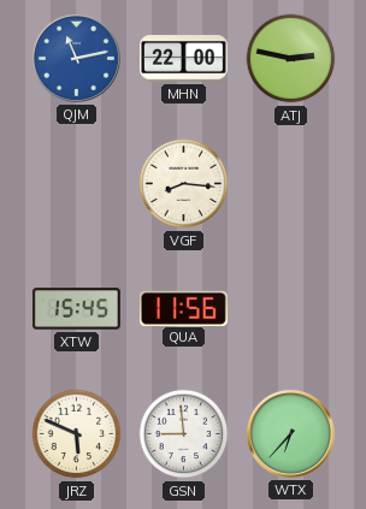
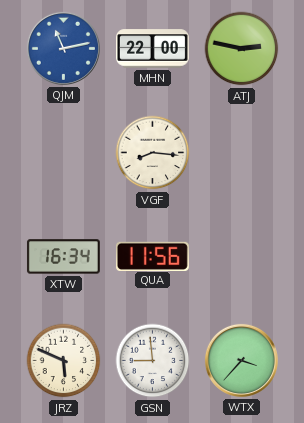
XTW: 15:45 -> 16:34 (64, 257)
WTX: 6:37 -> 3:37 (241, 360)
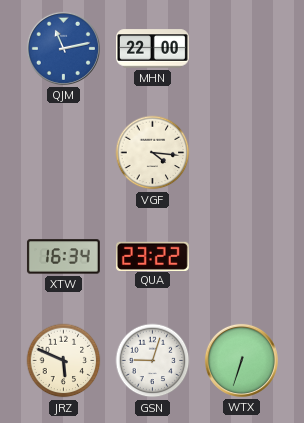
ATJ: 2:47 -> none (242, 49)
VGF: 8:16 -> 4:16 (153, 153)
QUA: 11:56 -> 23:22 (152, 256)
GSN: 8:59 -> 9:03 (153, 361)
WTX: 3:37 -> 6:33 (241, 360)
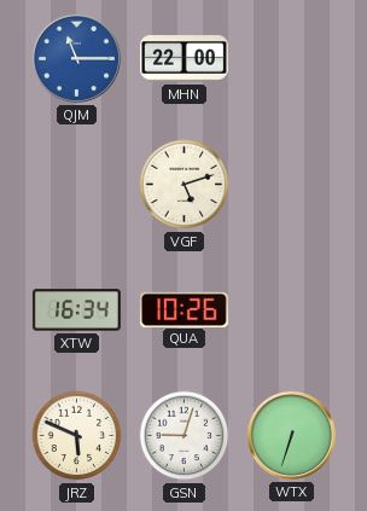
QJM: 11:13 -> 11:15 (76, 58)
VGF: 4:16 -> 5:12 (185, 185)
QUA: 23:22 -> 10:26 (183, 309)
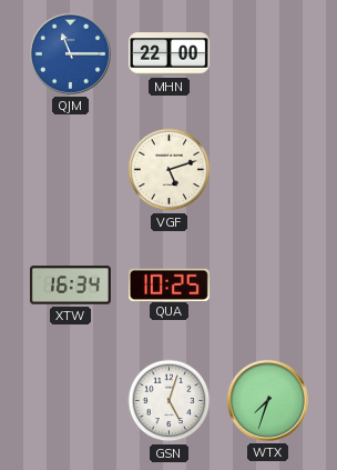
QUA: 10:26 -> 10:25 (168, 284)
JRZ: 5:49 -> none (77, 436)
GSN: 9:03 -> 5:03 (170, 401)
WTX: 6:33 -> 7:33 (267, 400)
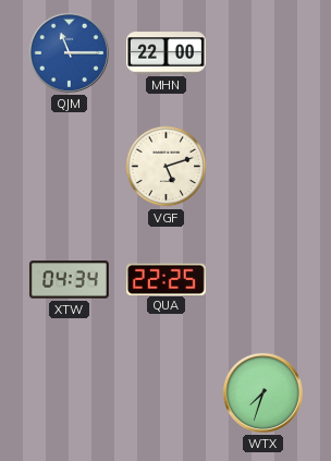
XTW: 16:34 -> 04:34 (70, 280)
QUA: 10:25 -> 22:25 (165, 279)
GSN: 5:03 -> none (170, 401)
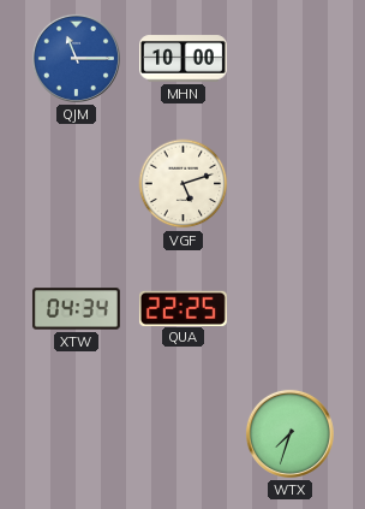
MHN: 22:00 -> 10:00 (184, 59)
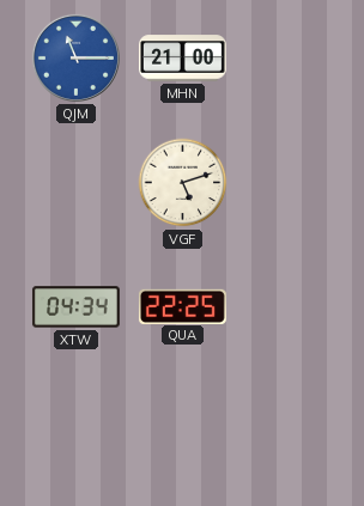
MHN: 10:00 -> 21:00 (183, 59)
WTX: 7:33 -> none (289, 433)
